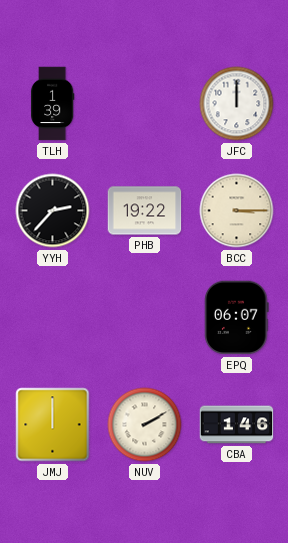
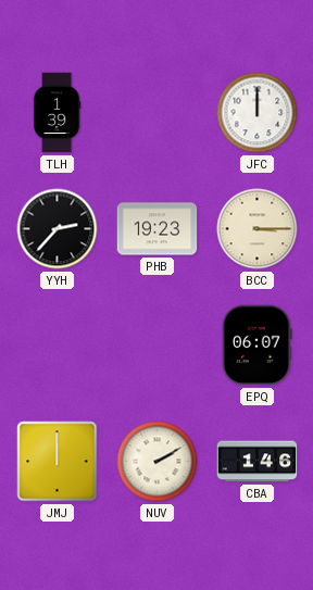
PHB: 19:22 -> 19:23 (158, 229)
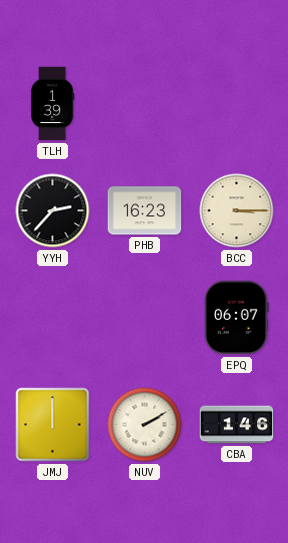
JFC: 12:00 -> none (258, 113)
PHB: 19:23 -> 16:23 (145, 211)
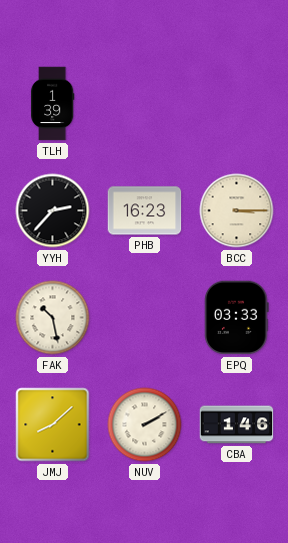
FAK: none -> 10:28 (53, 318)
EPQ: 06:07 -> 03:33 (237, 318)
JMJ: 12:00 -> 8:08 (53, 425)
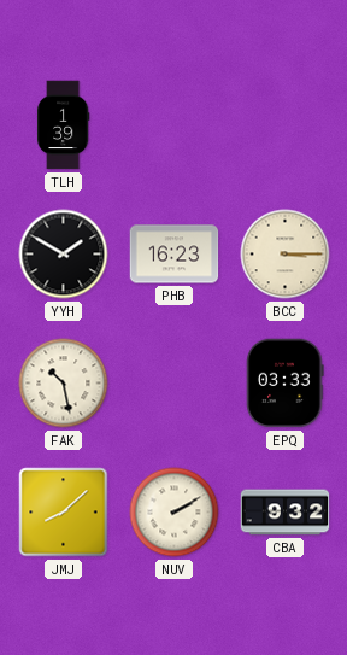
YYH: 2:37 -> 1:50 (64, 255)
CBA: 1:46 -> 9:32 (286, 513)
